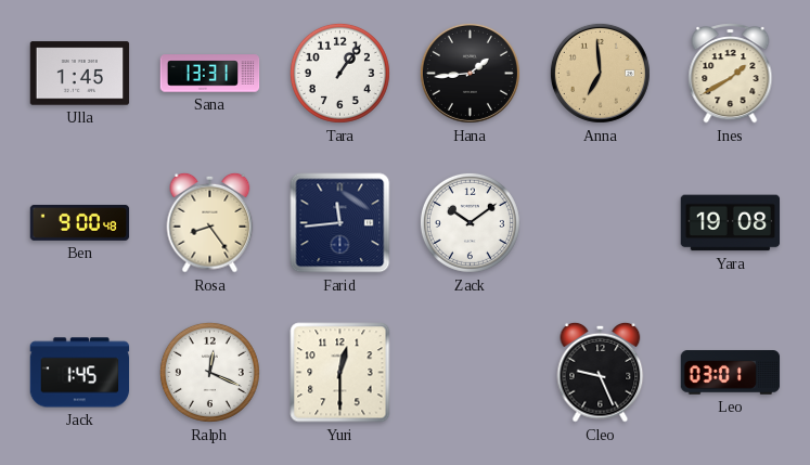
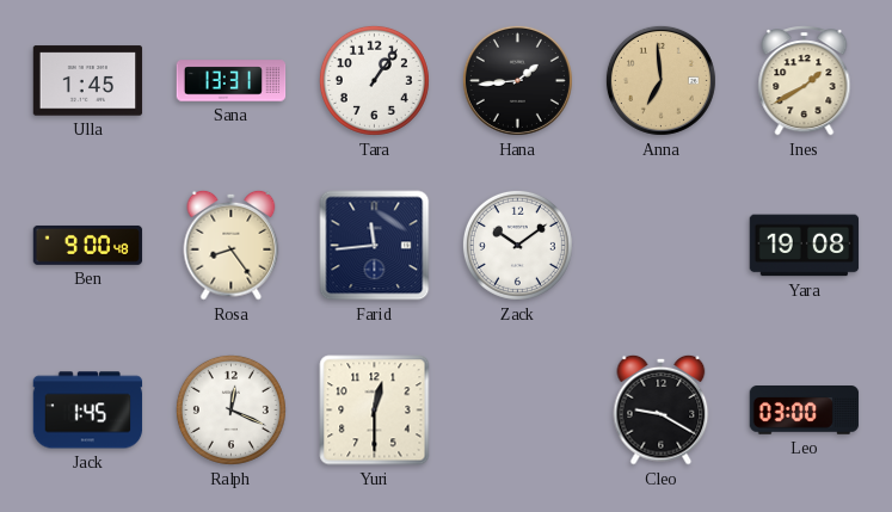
Cleo: 9:26 -> 9:20 (662, 409)
Leo: 03:01 -> 03:00 (805, 411)
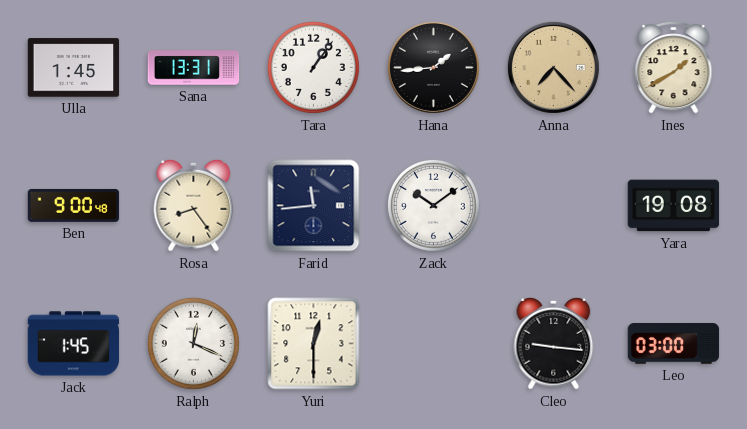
Anna: 6:59 -> 7:23 (553, 67)
Cleo: 9:20 -> 9:16 (554, 343)
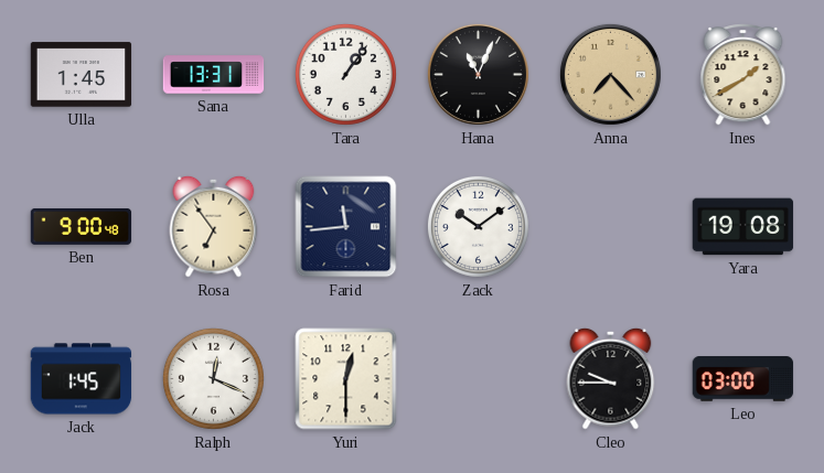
Hana: 1:44 -> 11:04 (478, 74)
Rosa: 8:24 -> 6:54 (214, 226)
Cleo: 9:16 -> 9:45 (611, 378)
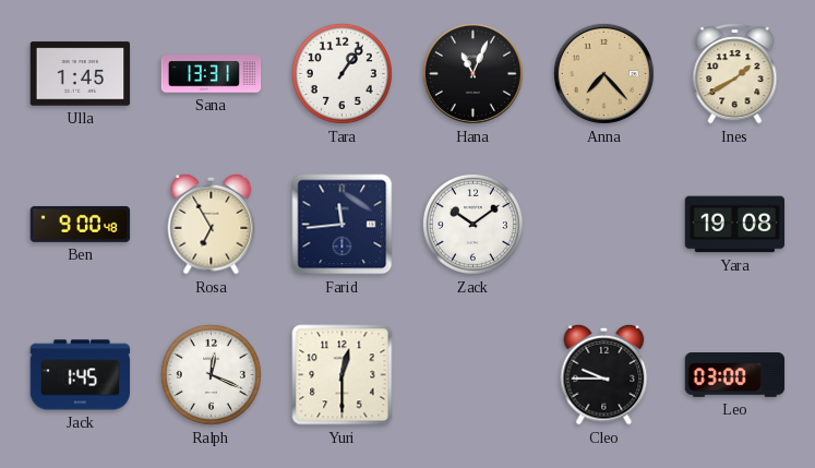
Rosa: 6:54 -> 6:55 (212, 224)
